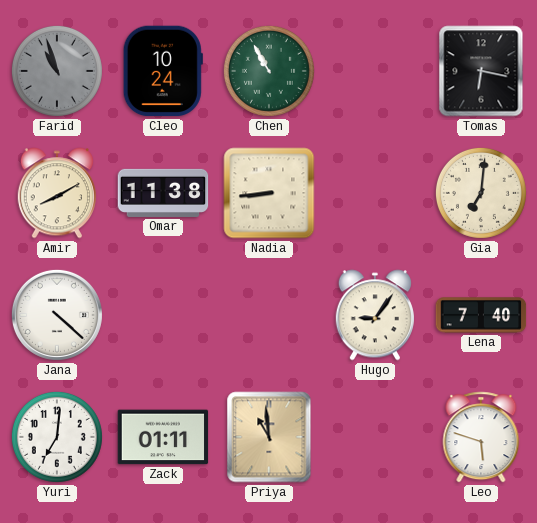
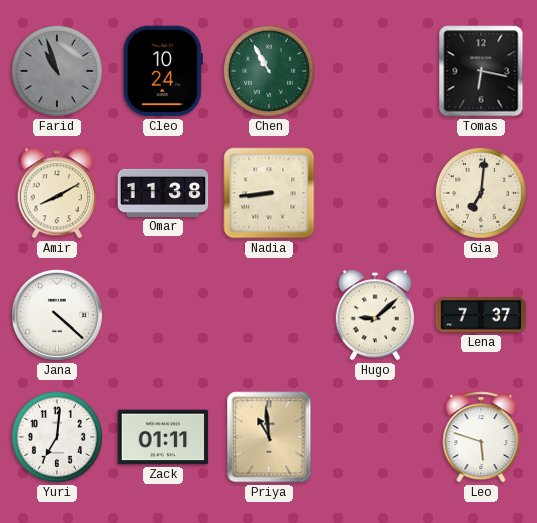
Hugo: 9:06 -> 9:08 (375, 315)
Lena: 7:40 -> 7:37 (481, 315)
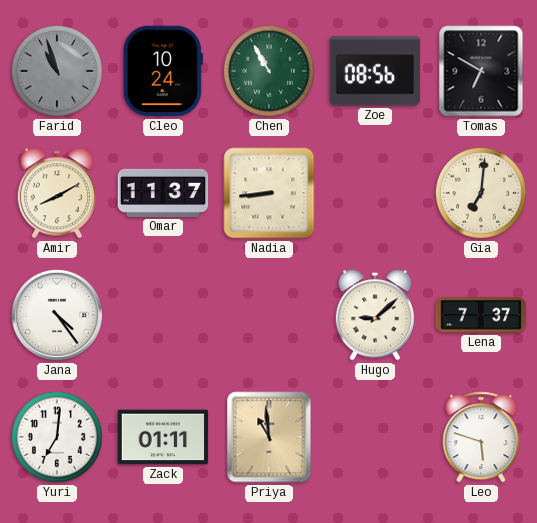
Zoe: none -> 08:56 (375, 71)
Tomas: 6:17 -> 6:50 (481, 71)
Omar: 11:38 -> 11:37 (163, 193)
Jana: 4:22 -> 4:24 (57, 315)
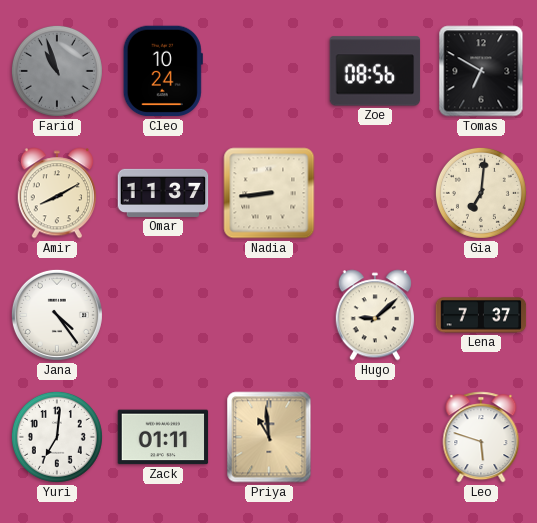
Chen: 10:55 -> none (269, 71)
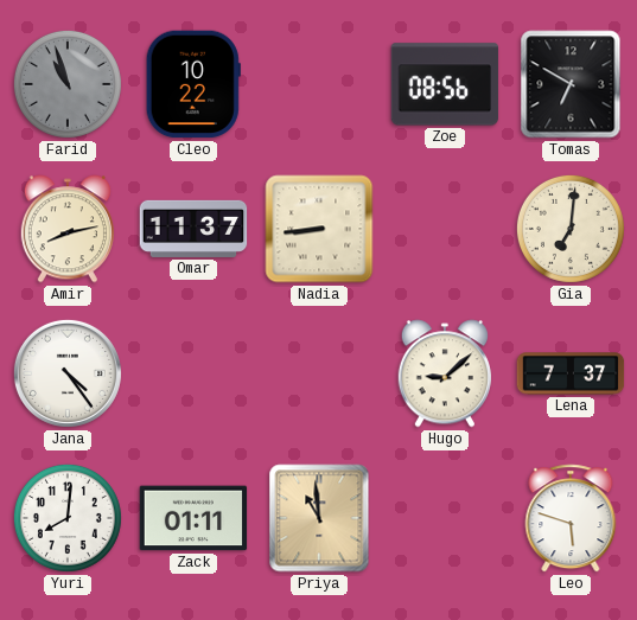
Cleo: 10:24 -> 10:22 (193, 84)
Amir: 8:10 -> 8:13 (68, 229)
Yuri: 7:01 -> 8:01 (68, 518)
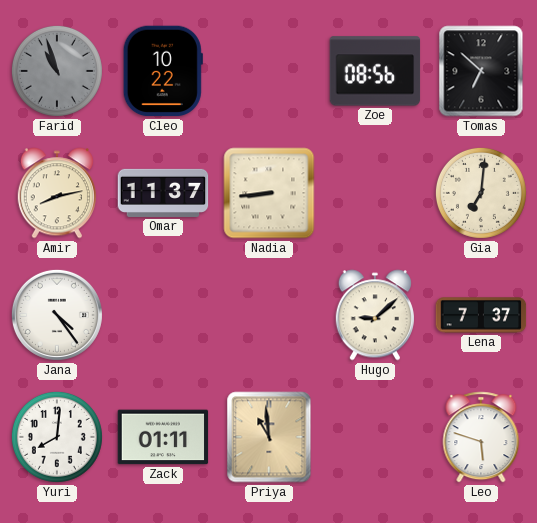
Tomas: 6:50 -> 6:52 (481, 71)
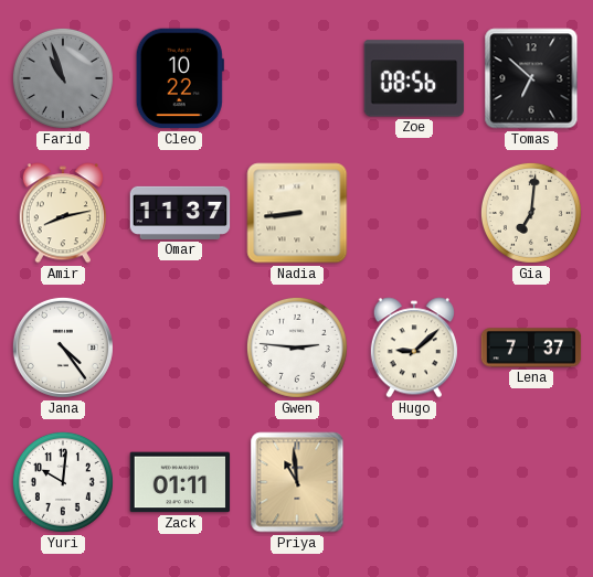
Gwen: none -> 2:46 (297, 348)
Yuri: 8:01 -> 10:01 (63, 482)
Leo: 5:48 -> none (481, 437)
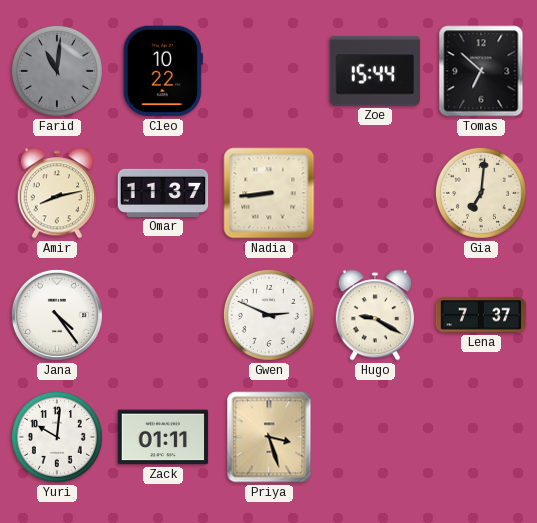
Farid: 10:57 -> 11:01 (57, 71)
Zoe: 08:56 -> 15:44 (375, 71)
Gwen: 2:46 -> 2:49 (269, 315)
Hugo: 9:08 -> 9:20 (375, 315)
Priya: 10:59 -> 3:27 (269, 437)
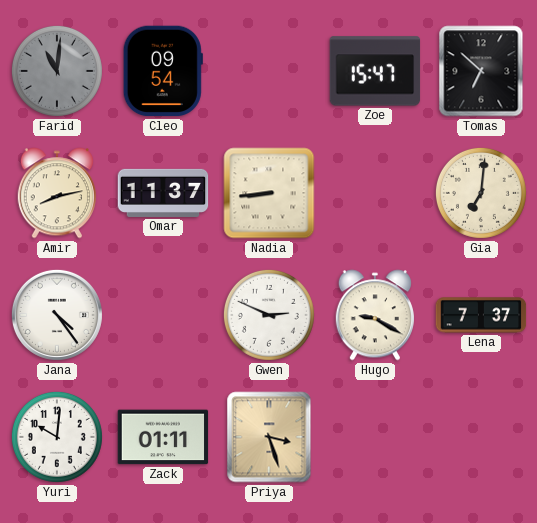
Cleo: 10:22 -> 09:54 (163, 71)
Zoe: 15:44 -> 15:47 (375, 71)
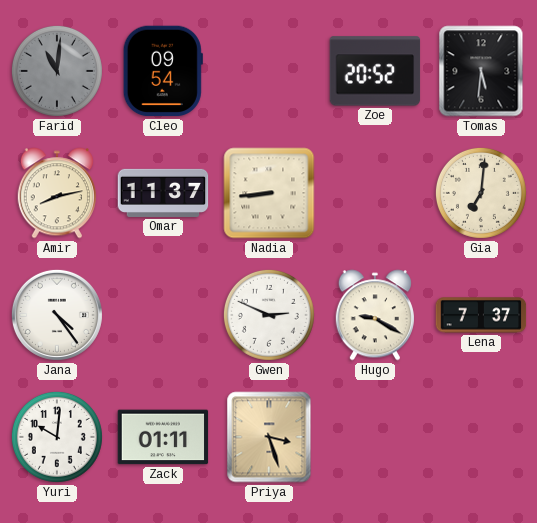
Zoe: 15:47 -> 20:52 (375, 71)
Tomas: 6:52 -> 5:31 (481, 71)
